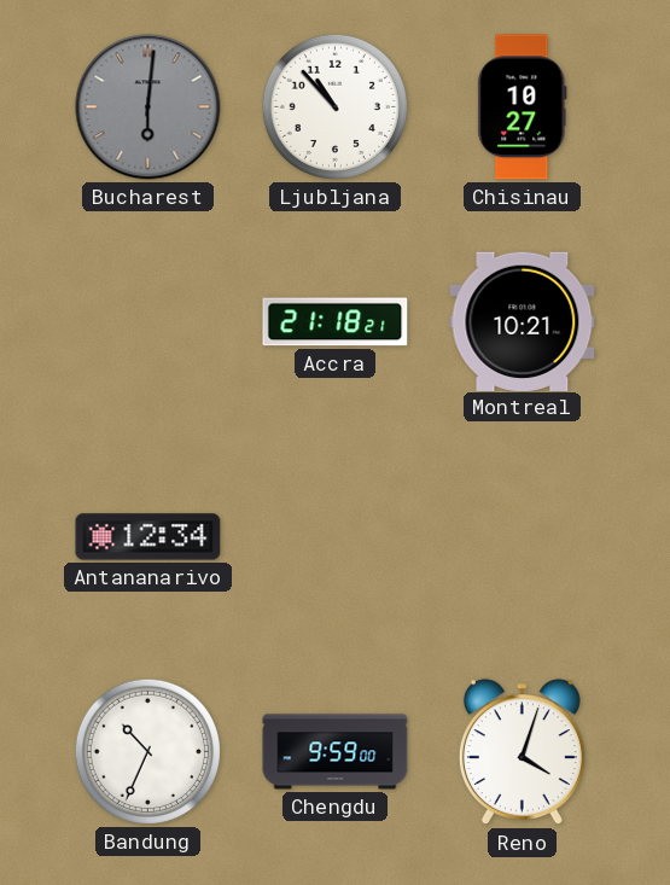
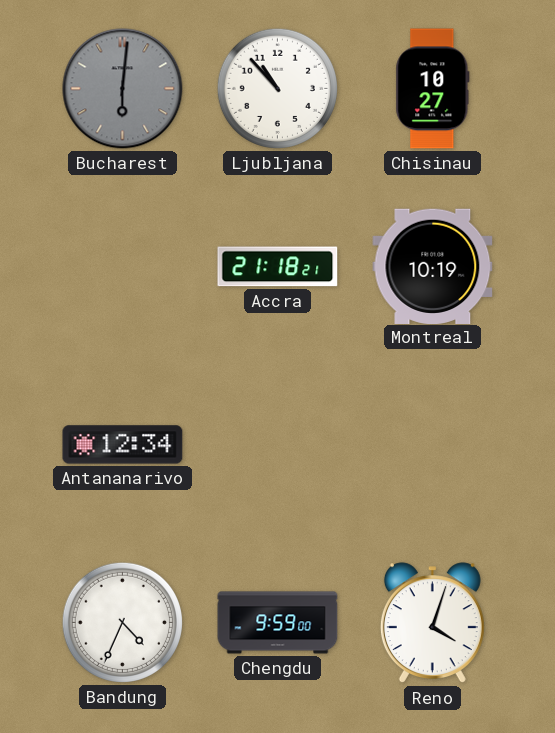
Montreal: 10:21 -> 10:19 (433, 266)
Bandung: 10:34 -> 4:34 (122, 622)
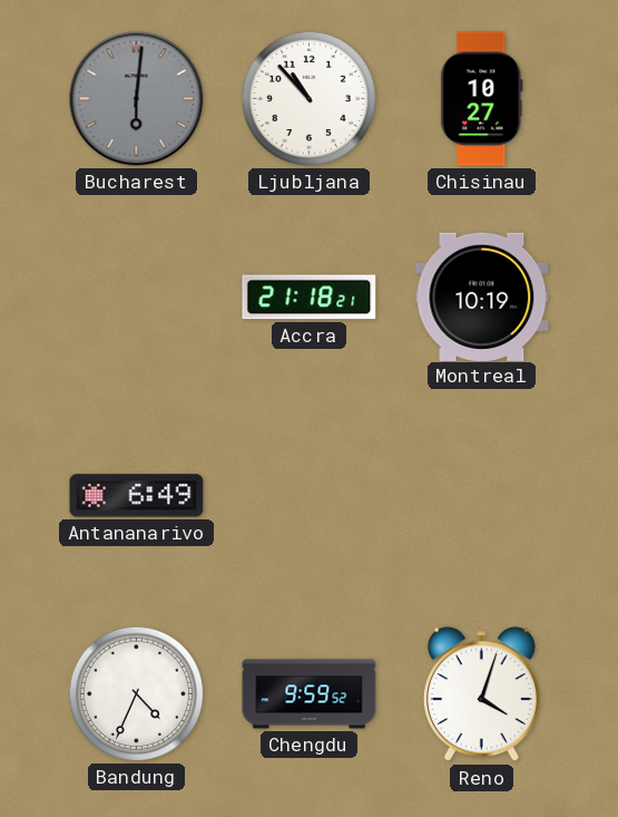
Antananarivo: 12:34 -> 6:49 (137, 496)
Chengdu: 9:59:00 -> 9:59:52 (310, 694)
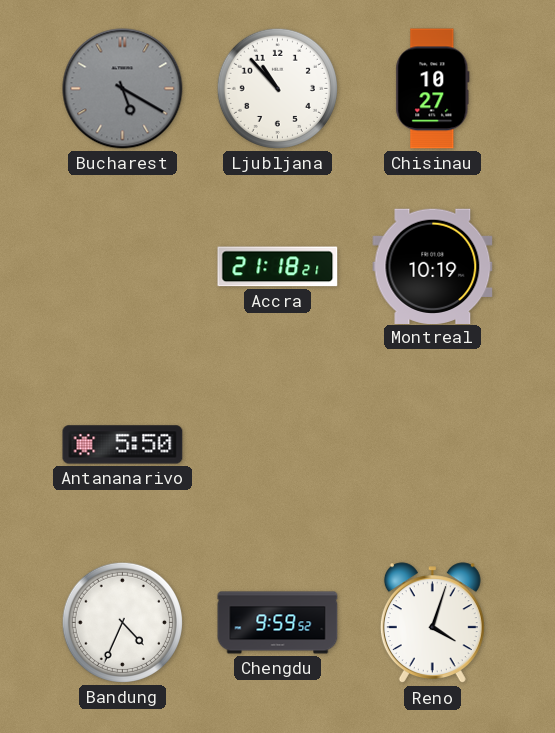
Bucharest: 6:01 -> 5:20 (123, 89)
Antananarivo: 6:49 -> 5:50 (123, 445)
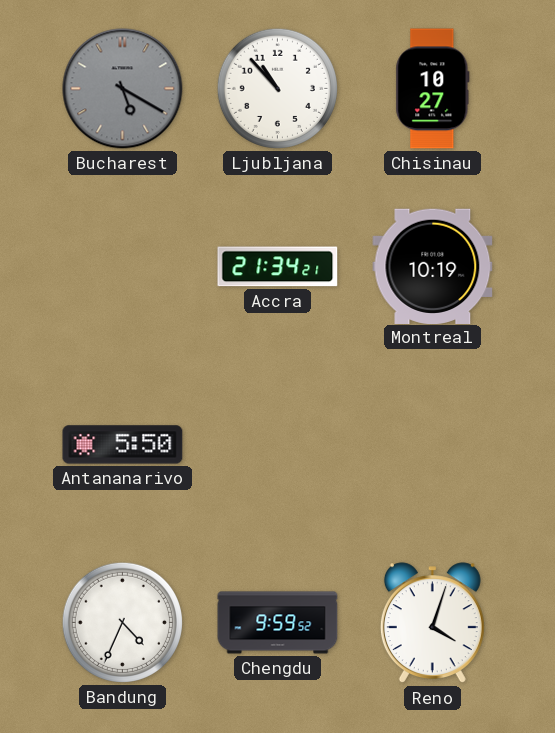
Accra: 21:18 -> 21:34 (278, 267)
